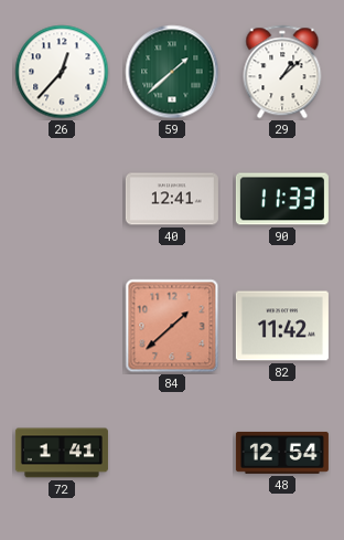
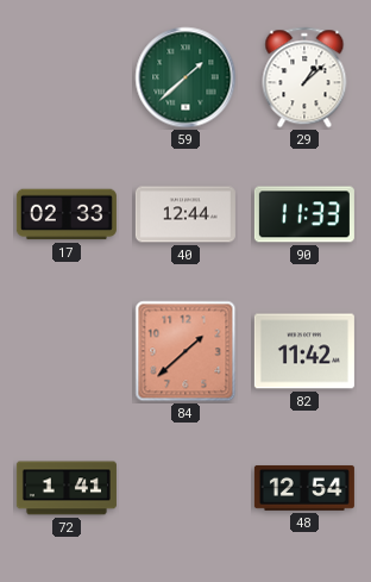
26: 12:37 -> none (62, 72)
17: none -> 02:33 (67, 214)
40: 12:41 -> 12:44 (185, 214)
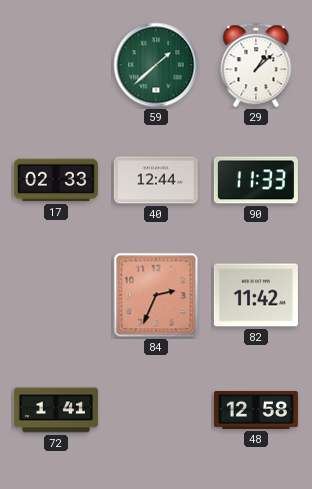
84: 1:38 -> 2:34 (156, 295)
48: 12:54 -> 12:58 (256, 410)
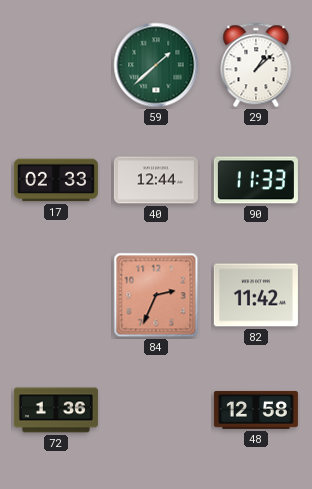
72: 1:41 -> 1:36 (56, 410)
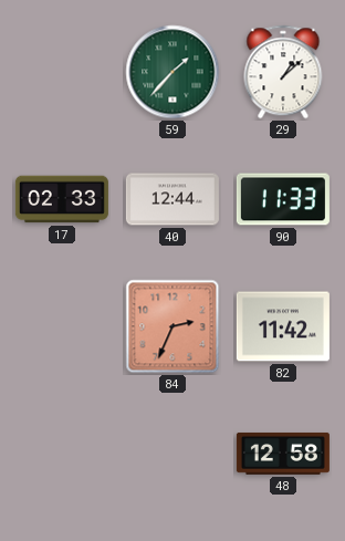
59: 1:38 -> 1:37 (172, 72)
72: 1:36 -> none (56, 410)
